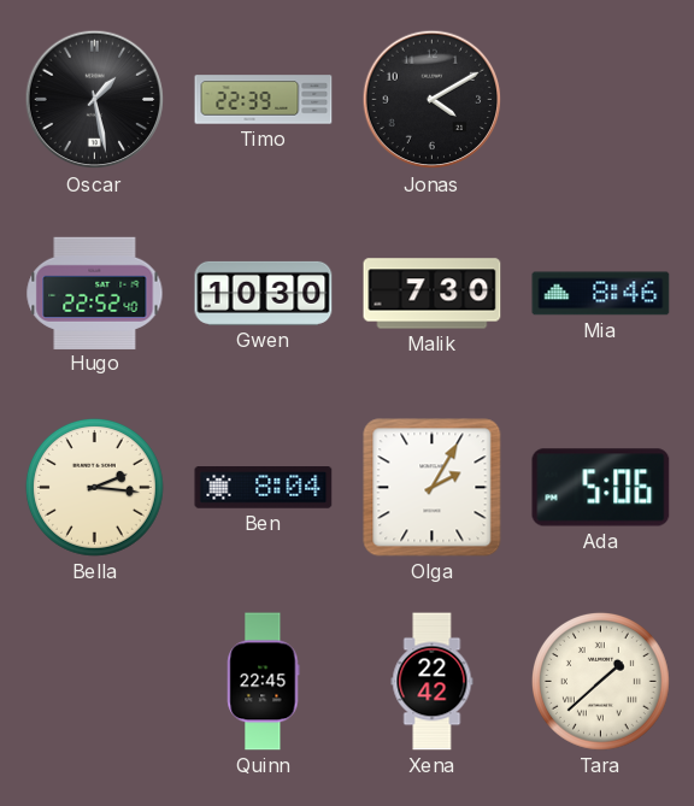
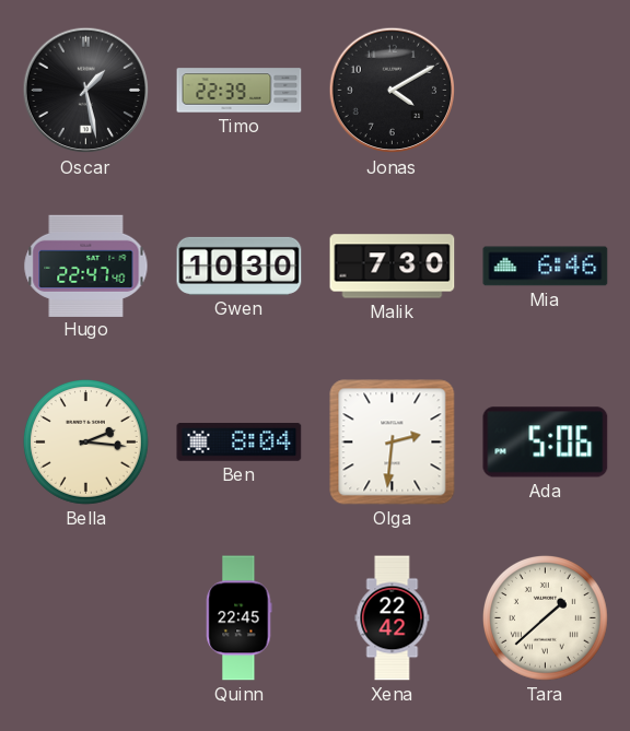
Hugo: 22:52 -> 22:47 (86, 266)
Mia: 8:46 -> 6:46 (546, 267)
Olga: 2:05 -> 2:31 (393, 443)
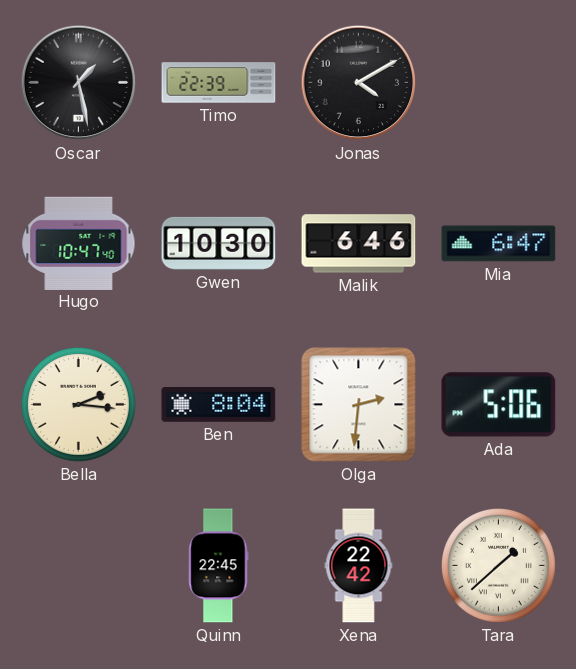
Hugo: 22:47 -> 10:47 (79, 243)
Malik: 7:30 -> 6:46 (359, 244)
Mia: 6:46 -> 6:47 (499, 244)
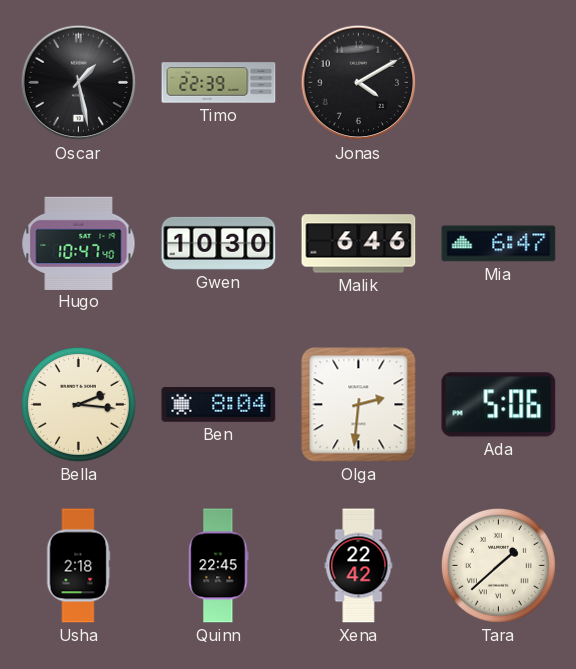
Usha: none -> 2:18 (78, 566)
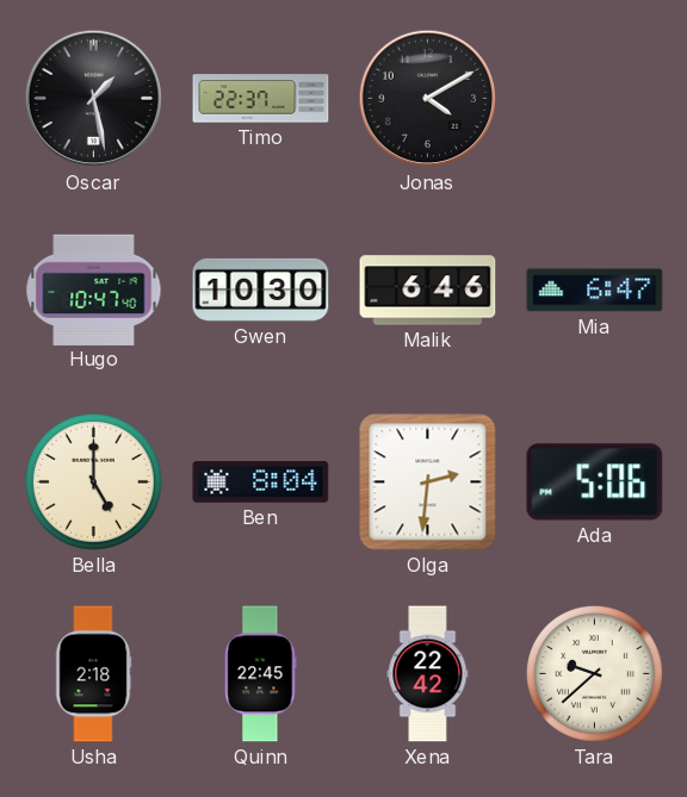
Timo: 22:39 -> 22:37 (261, 99)
Bella: 2:16 -> 5:00 (93, 481)
Tara: 1:38 -> 9:38 (594, 673)
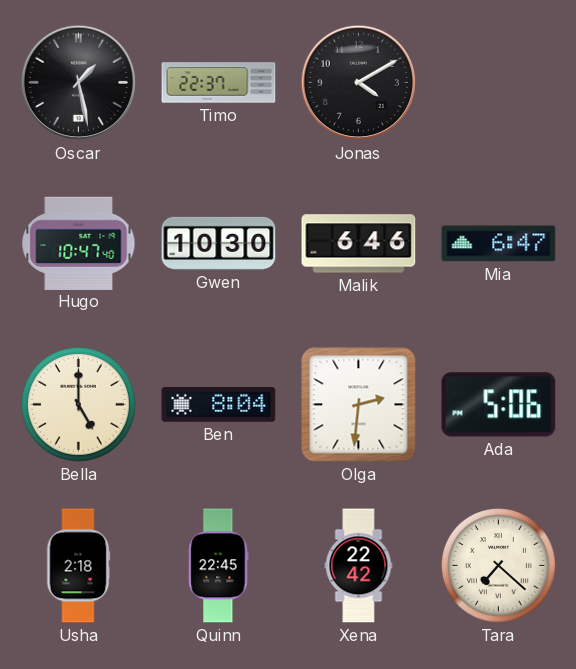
Tara: 9:38 -> 7:22 (498, 565)
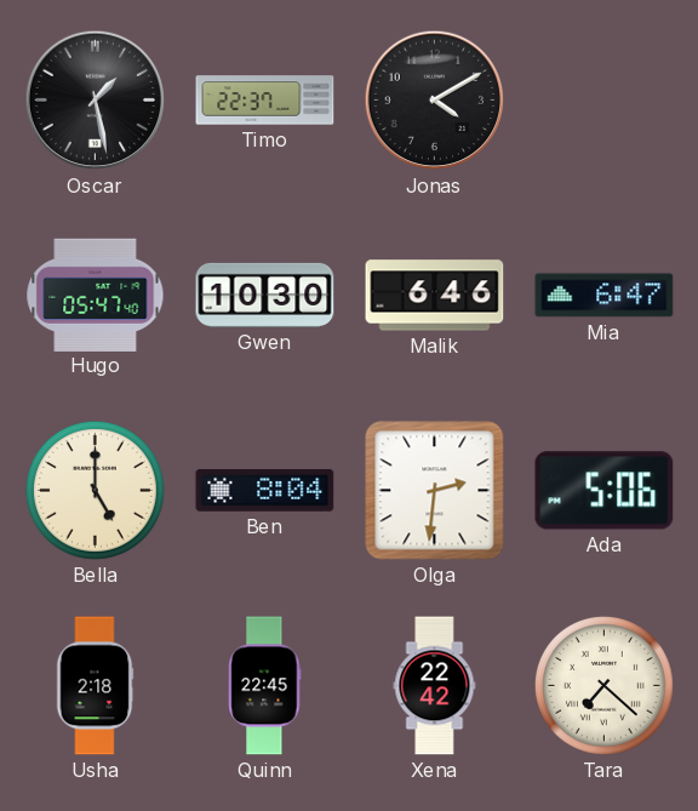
Hugo: 10:47 -> 05:47 (96, 295)
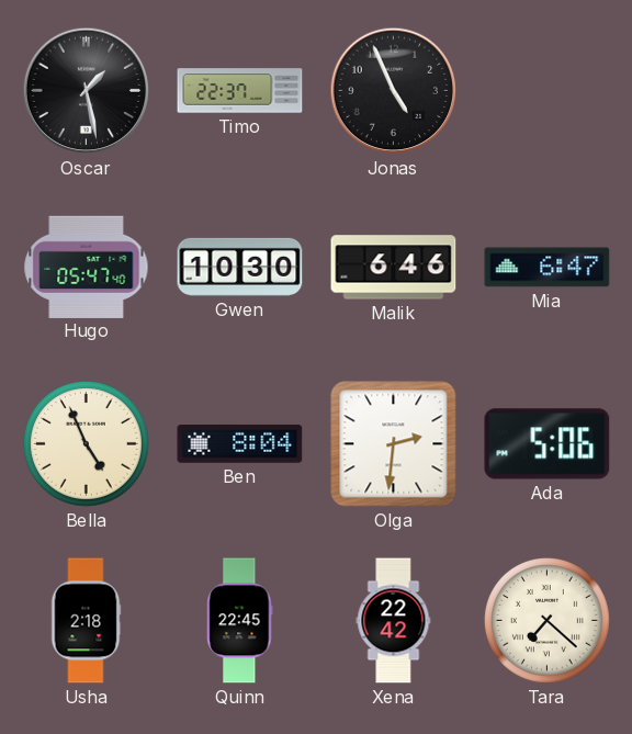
Jonas: 4:10 -> 4:56 (394, 91)
Bella: 5:00 -> 4:56 (86, 443)
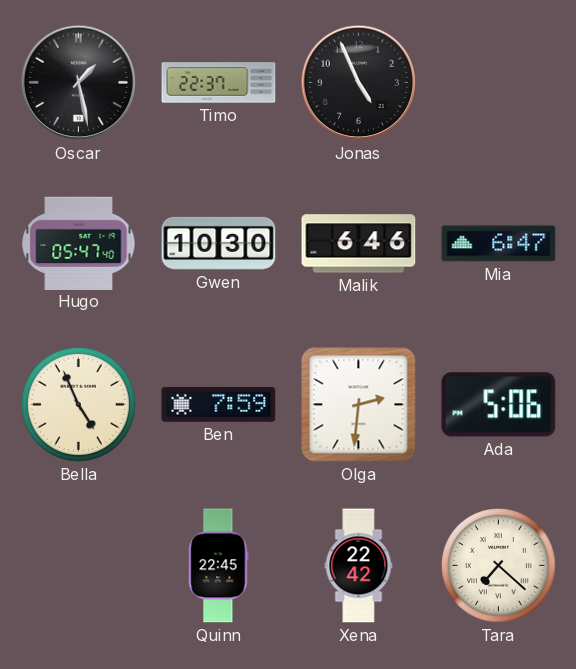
Ben: 8:04 -> 7:59 (219, 405)
Usha: 2:18 -> none (86, 621)
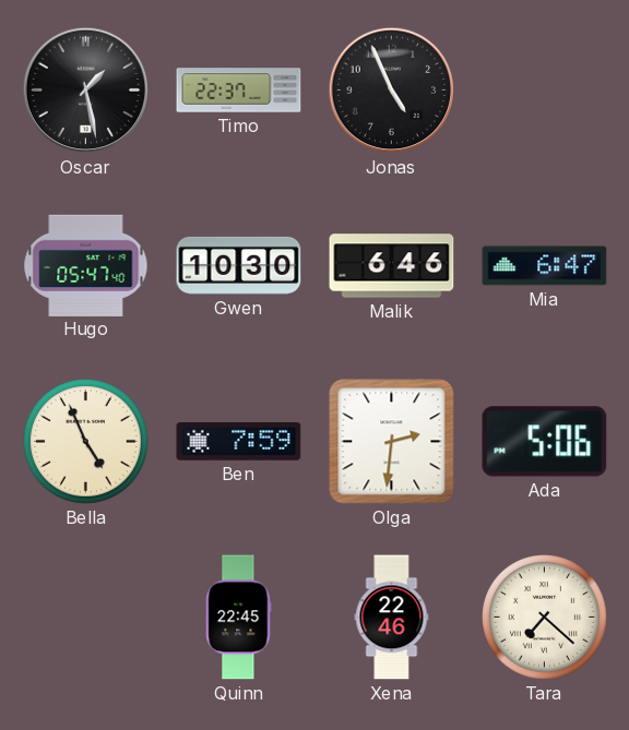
Xena: 22:42 -> 22:46 (392, 618)
